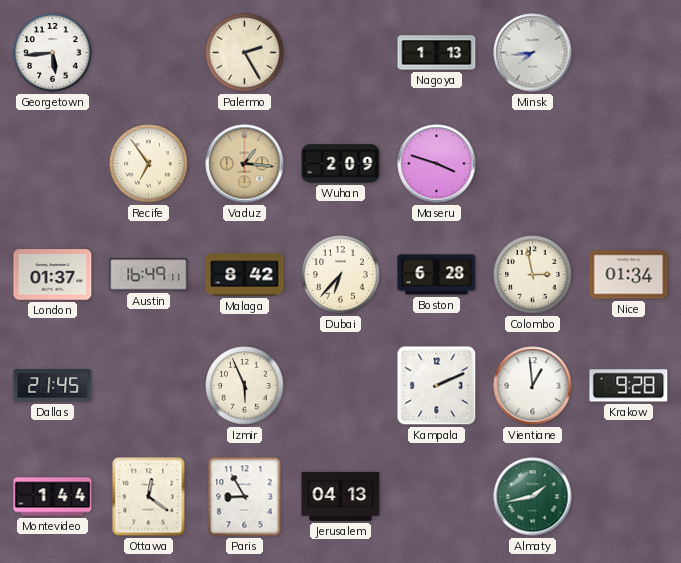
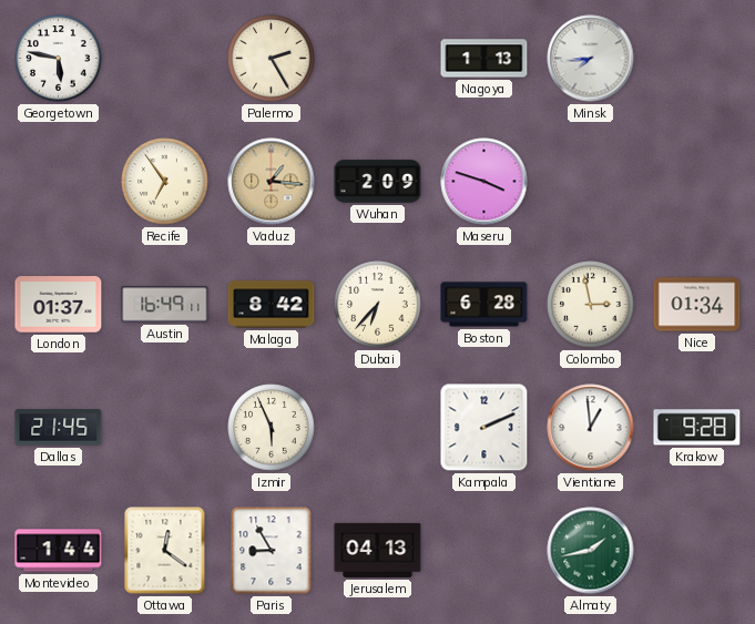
Georgetown: 5:44 -> 5:47 (59, 59)
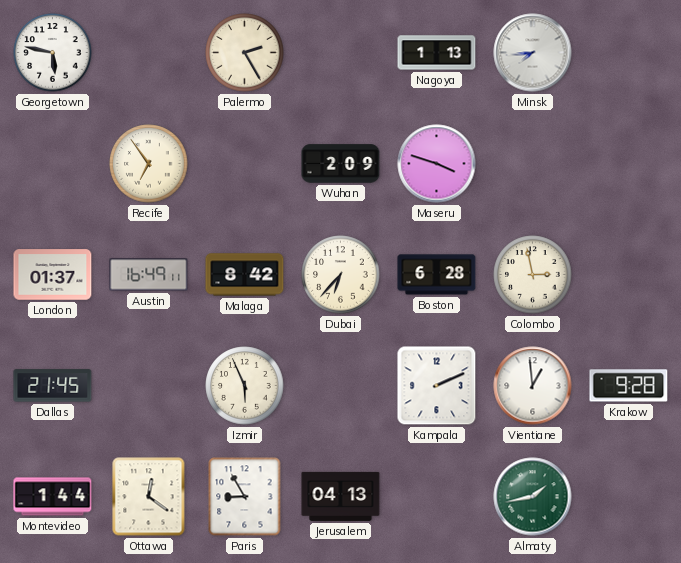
Vaduz: 1:16 -> none (272, 182)
Nice: 01:34 -> none (697, 305)
